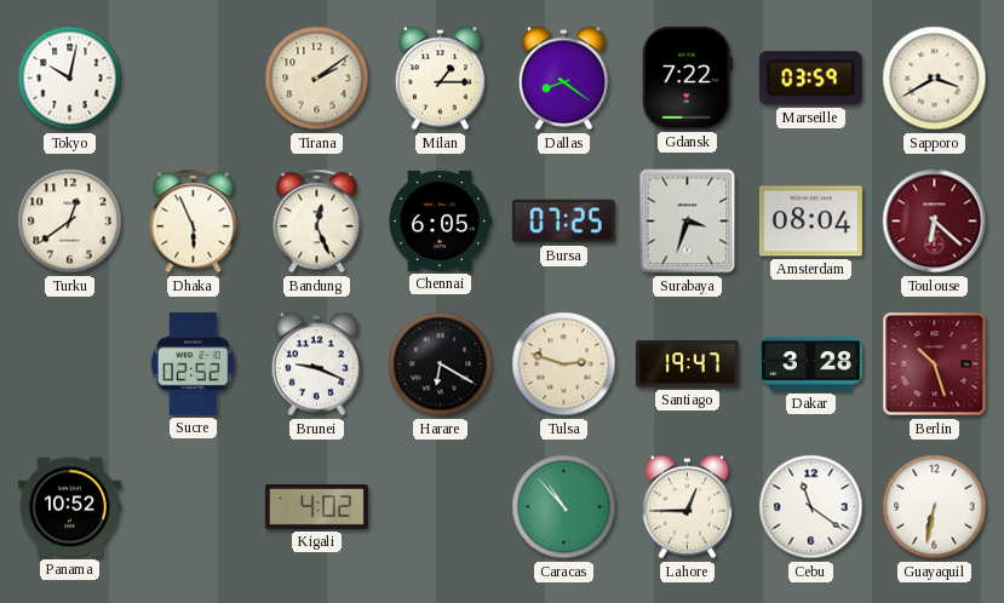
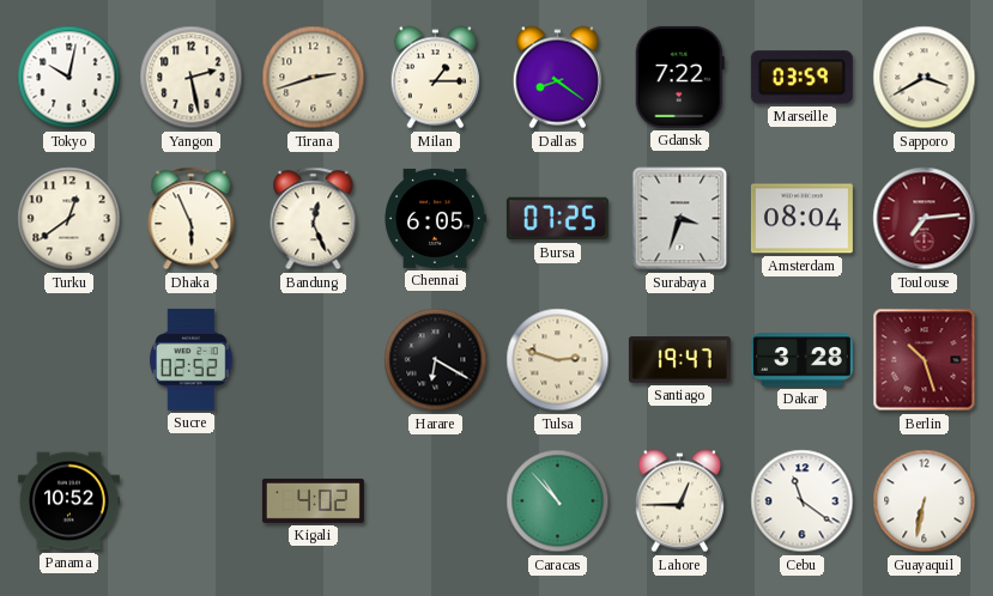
Yangon: none -> 2:28 (192, 78)
Tirana: 2:09 -> 2:42 (314, 78)
Toulouse: 6:22 -> 7:14 (925, 219)
Brunei: 9:19 -> none (316, 364)
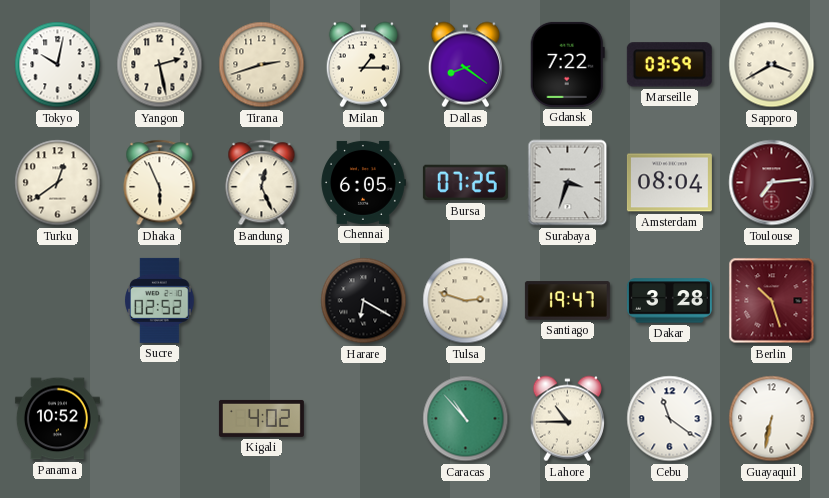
Lahore: 12:45 -> 10:45 (567, 419)
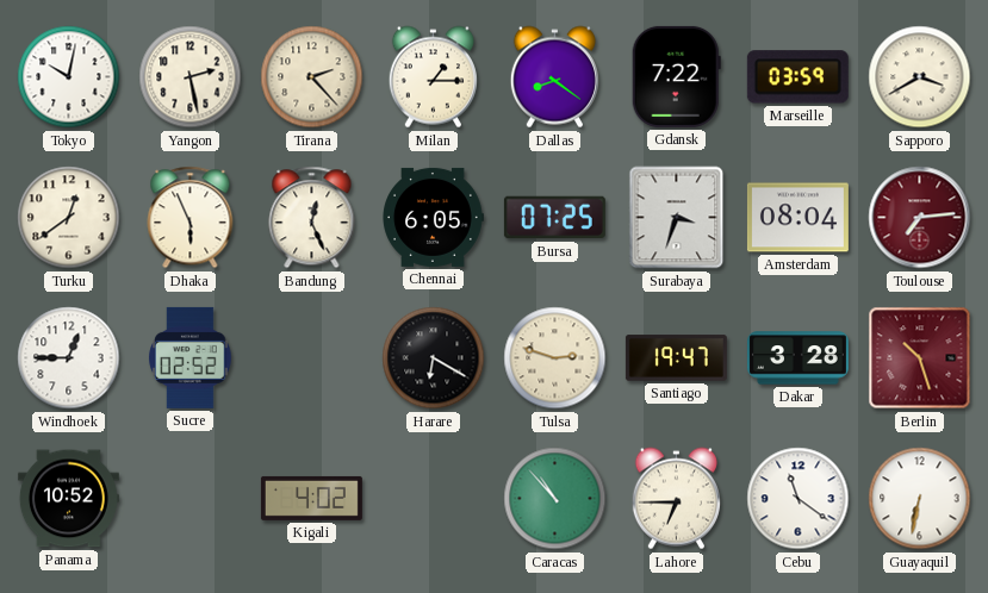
Tirana: 2:42 -> 2:23 (312, 77)
Windhoek: none -> 12:45 (69, 358)
Lahore: 10:45 -> 6:45 (676, 499)
